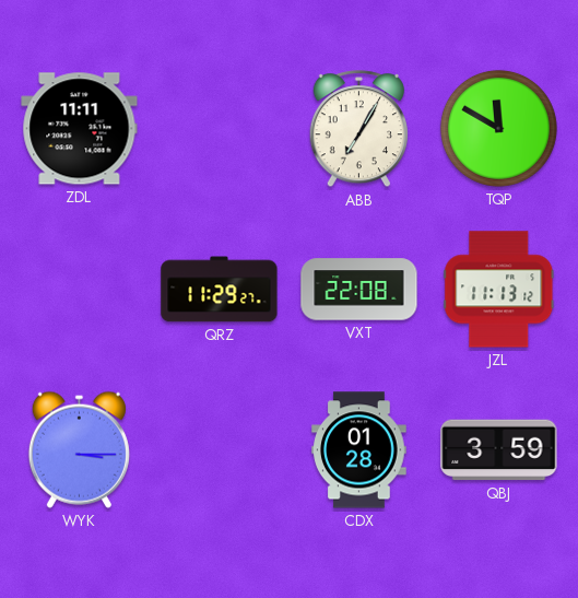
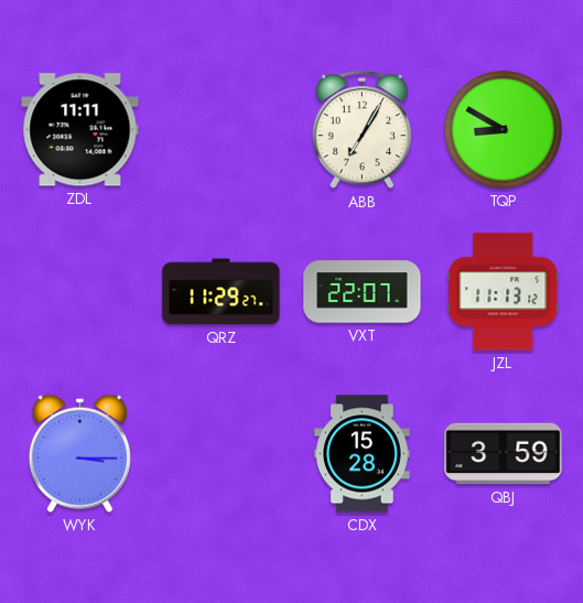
TQP: 11:50 -> 8:50 (503, 129)
VXT: 22:08 -> 22:07 (363, 292)
CDX: 01:28 -> 15:28 (363, 454)
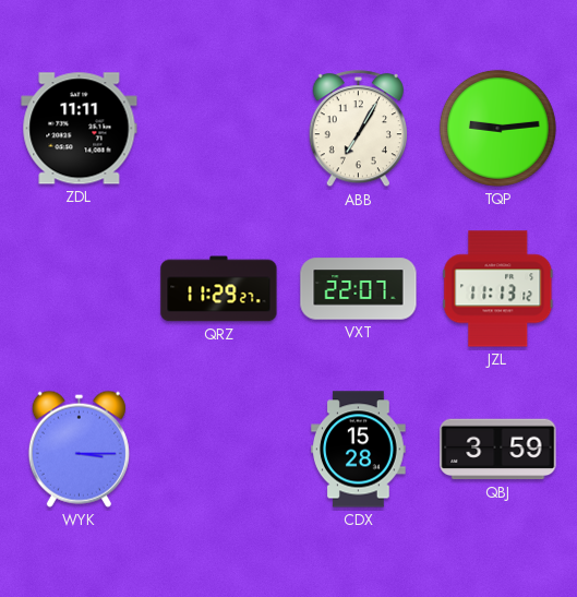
TQP: 8:50 -> 9:14 (497, 128)
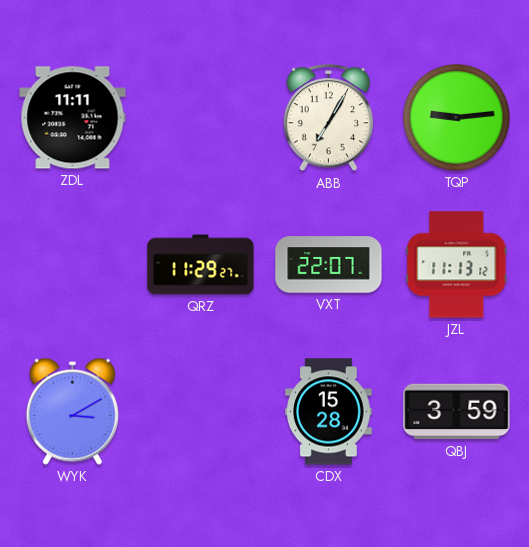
WYK: 3:15 -> 3:10 (72, 411)
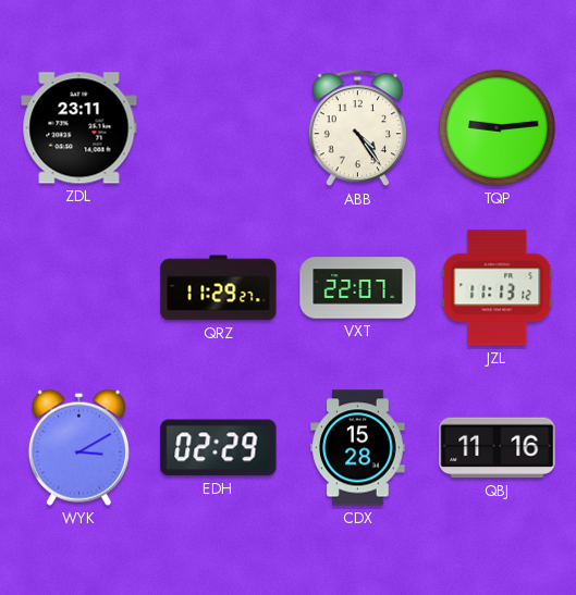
ZDL: 11:11 -> 23:11 (79, 128)
ABB: 7:05 -> 4:24 (357, 128)
EDH: none -> 02:29 (219, 448)
QBJ: 3:59 -> 11:16 (498, 448)
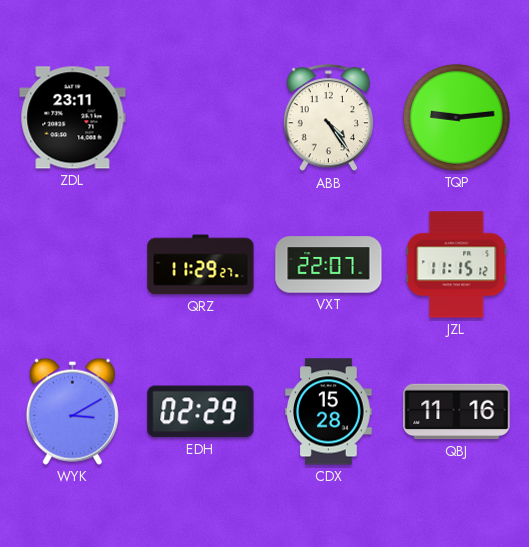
JZL: 11:13 -> 11:15 (457, 265)
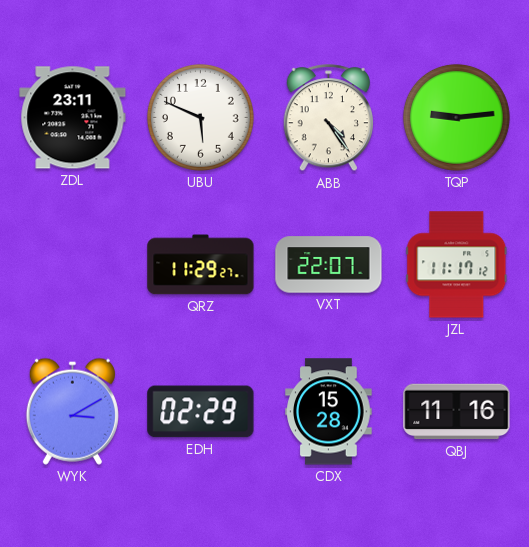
UBU: none -> 5:49 (200, 117)
JZL: 11:15 -> 11:17 (457, 265)
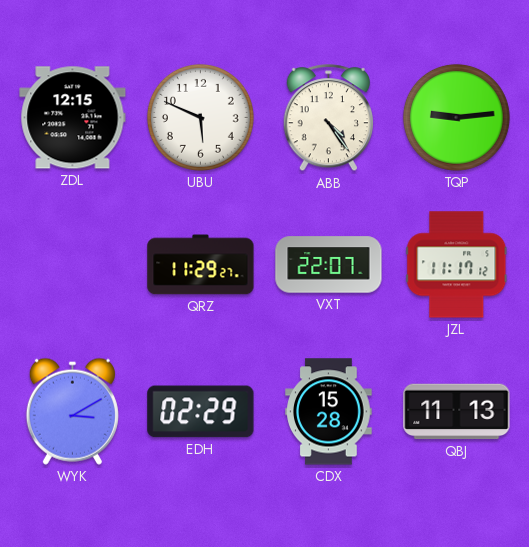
ZDL: 23:11 -> 12:15 (73, 118)
QBJ: 11:16 -> 11:13 (457, 412)
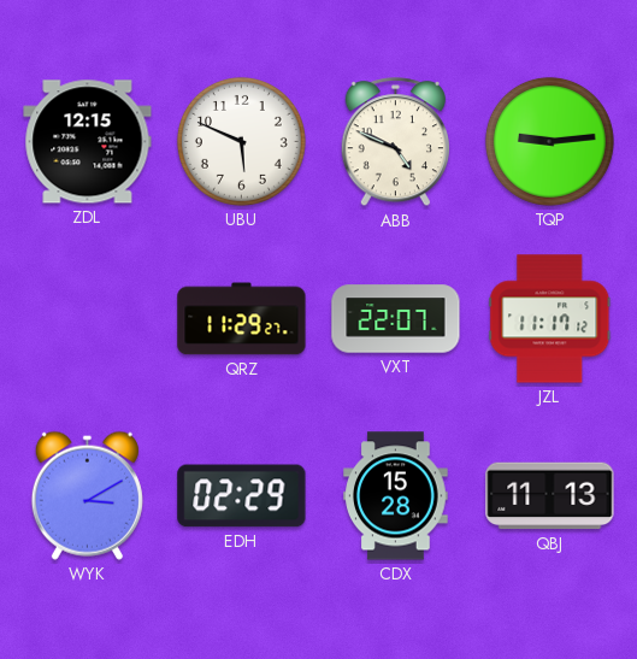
ABB: 4:24 -> 4:49 (395, 142)
